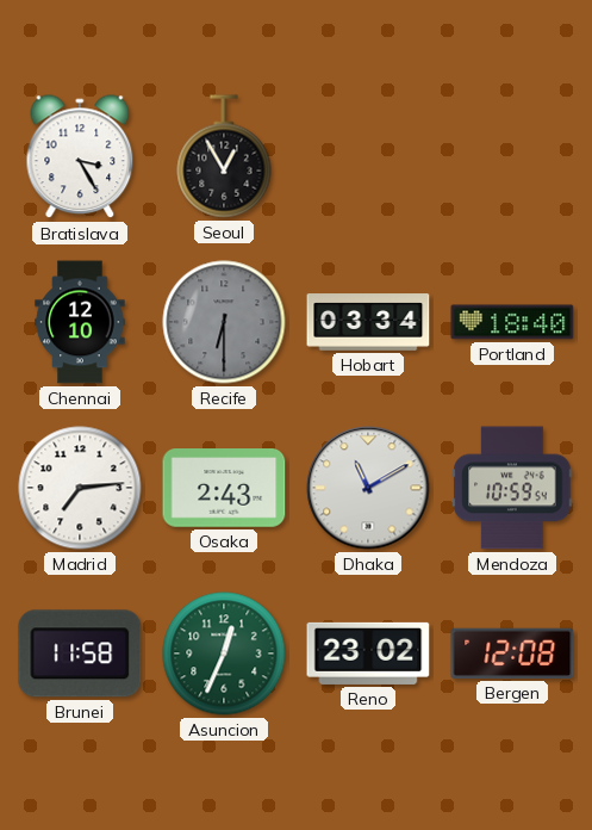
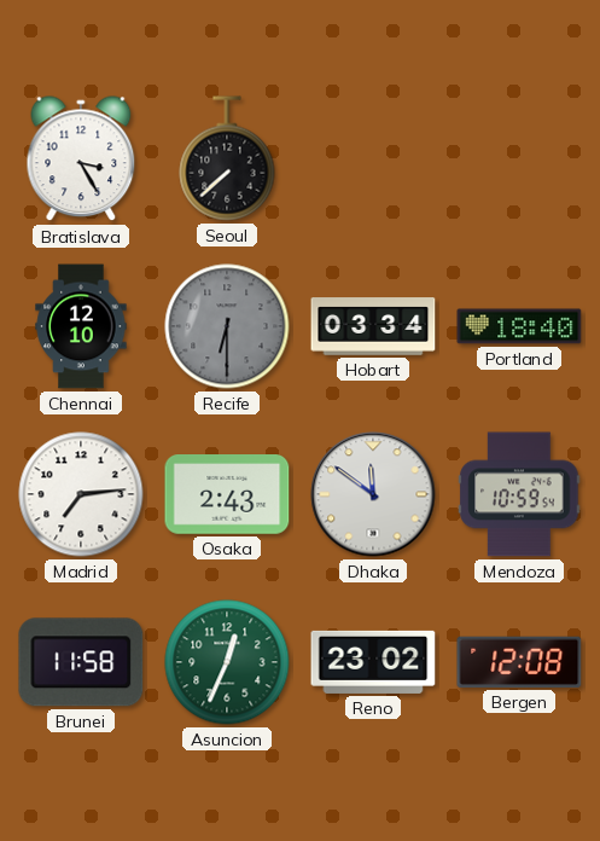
Seoul: 12:55 -> 7:38 (227, 158)
Dhaka: 11:10 -> 11:51 (373, 494)
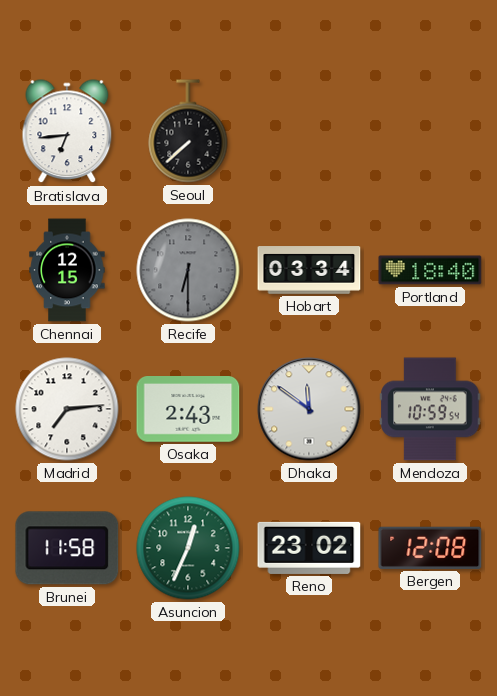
Bratislava: 3:25 -> 6:44 (67, 132)
Chennai: 12:10 -> 12:15 (67, 270)
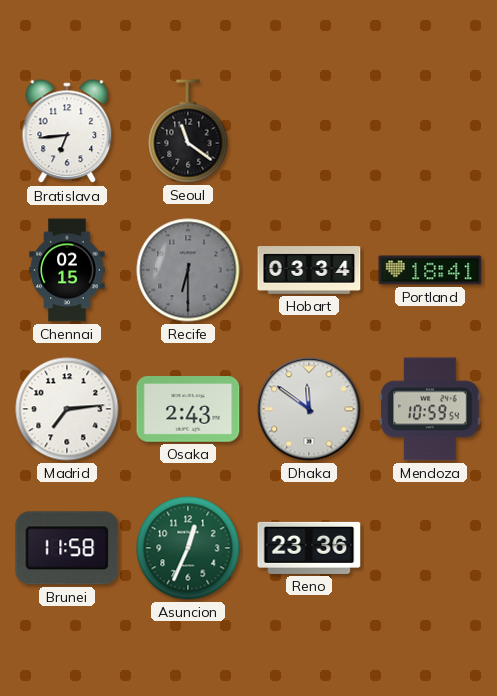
Seoul: 7:38 -> 11:21 (188, 131)
Chennai: 12:15 -> 02:15 (67, 270)
Portland: 18:40 -> 18:41 (430, 270)
Reno: 23:02 -> 23:36 (309, 548)
Bergen: 12:08 -> none (430, 548)
